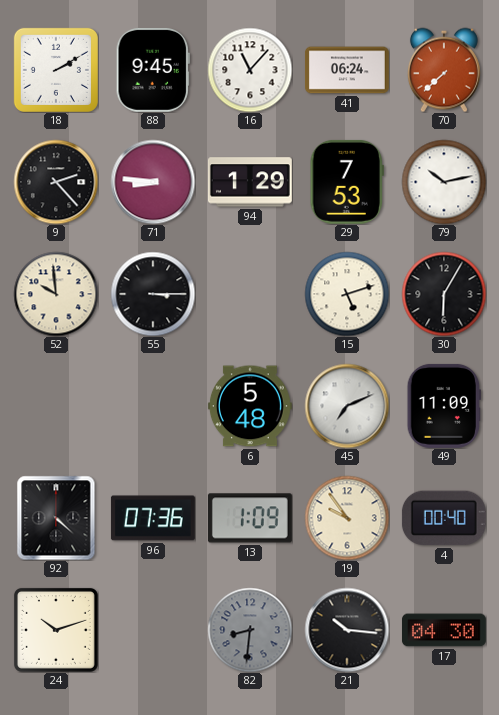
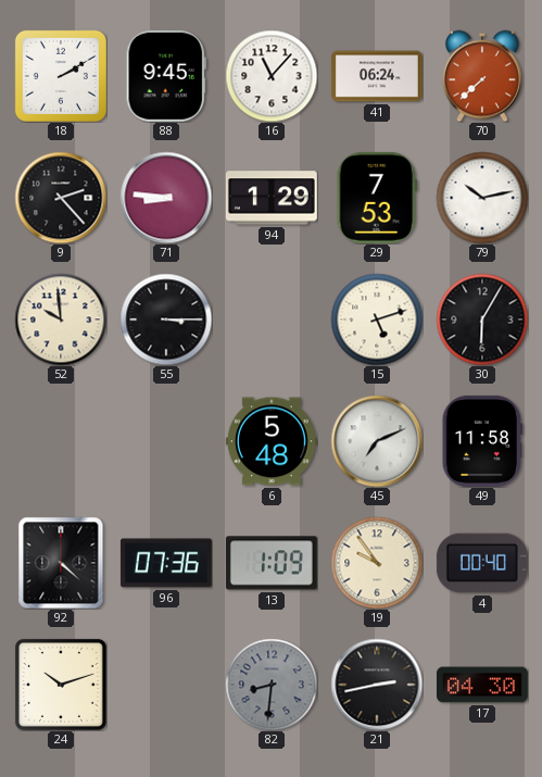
49: 11:09 -> 11:58 (482, 441)
21: 10:16 -> 2:43 (377, 685)
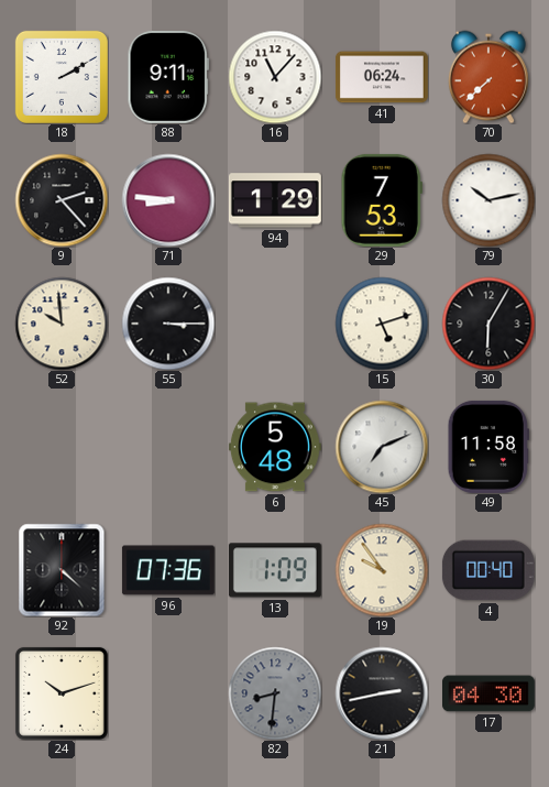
88: 9:45 -> 9:11 (168, 77)
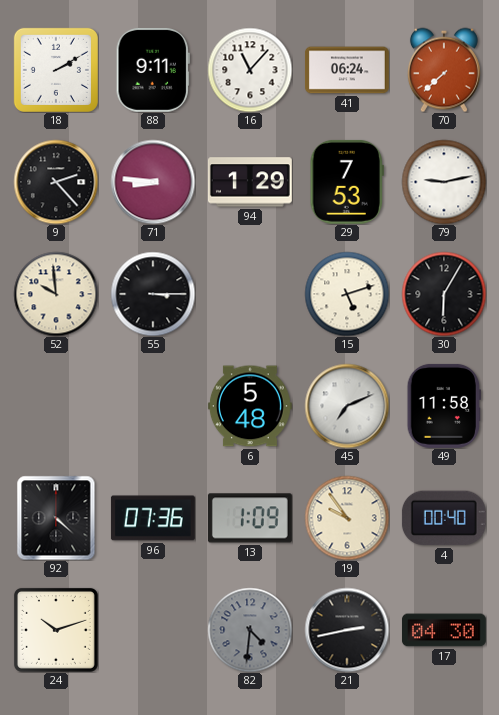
79: 10:13 -> 9:13 (444, 182)
82: 8:31 -> 4:31 (250, 630)
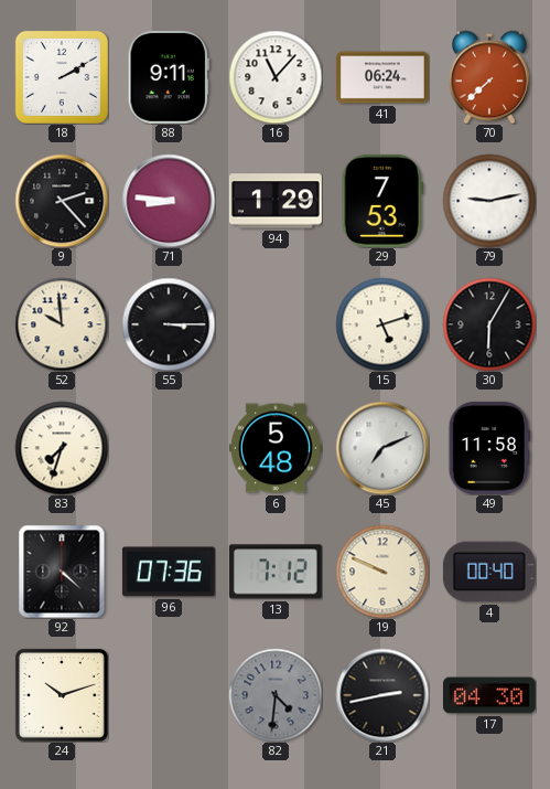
83: none -> 7:33 (62, 448)
13: 1:09 -> 7:12 (276, 572)
19: 9:54 -> 9:49 (382, 572)
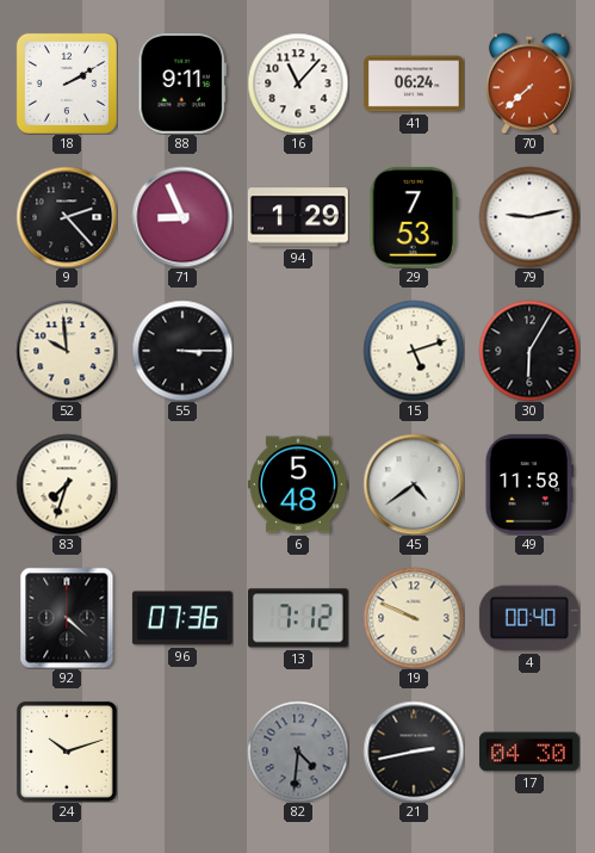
71: 8:46 -> 8:56 (182, 217)
45: 7:11 -> 4:39 (414, 484)
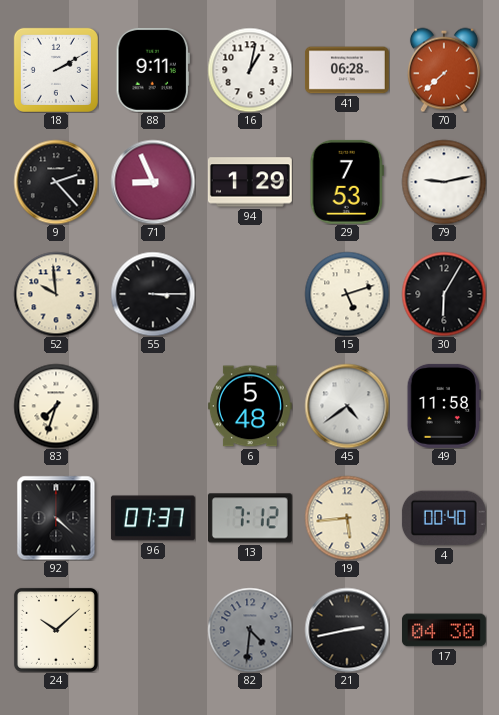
16: 11:07 -> 1:02 (250, 70)
41: 06:24 -> 06:28 (347, 70)
96: 07:36 -> 07:37 (153, 518)
19: 9:49 -> 5:44 (347, 518)
24: 10:12 -> 10:08 (56, 630)
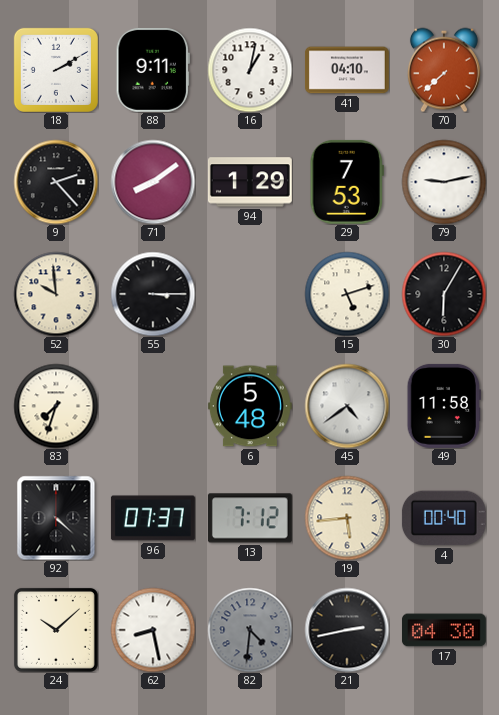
41: 06:28 -> 04:10 (347, 70)
71: 8:56 -> 8:09 (153, 182)
62: none -> 8:28 (153, 630)
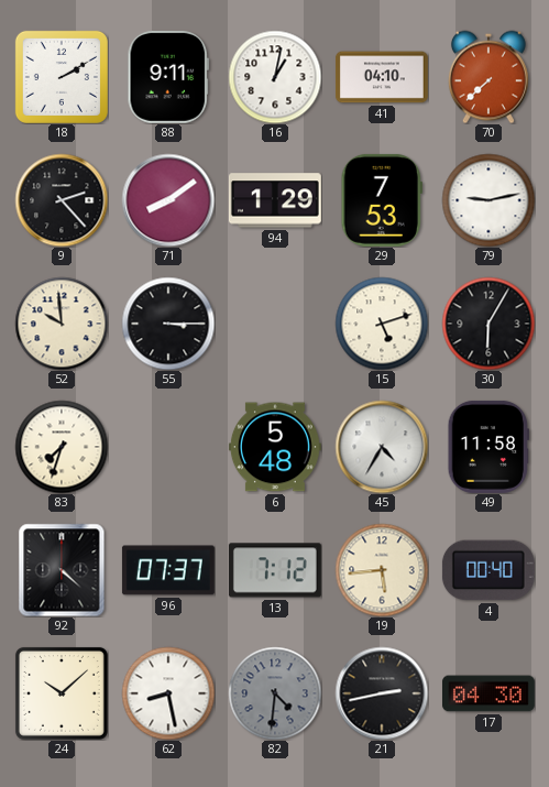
45: 4:39 -> 4:35 (382, 447)
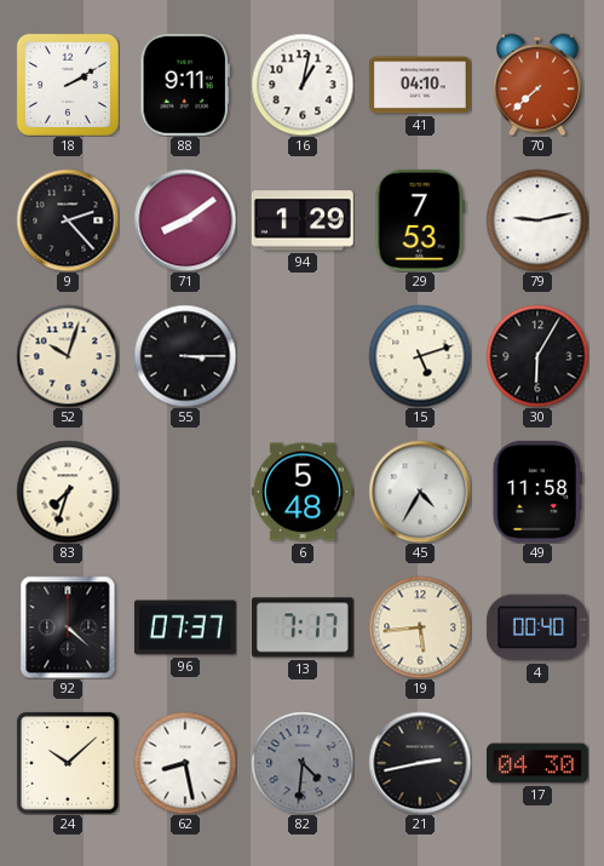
52: 9:59 -> 10:03 (68, 356)
13: 7:12 -> 7:17 (303, 627)
